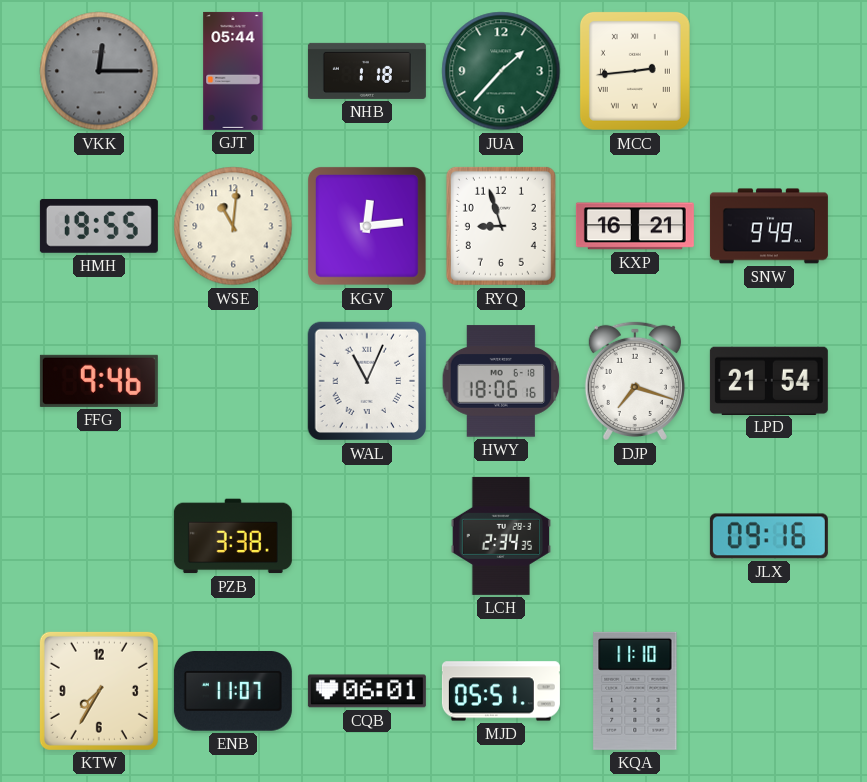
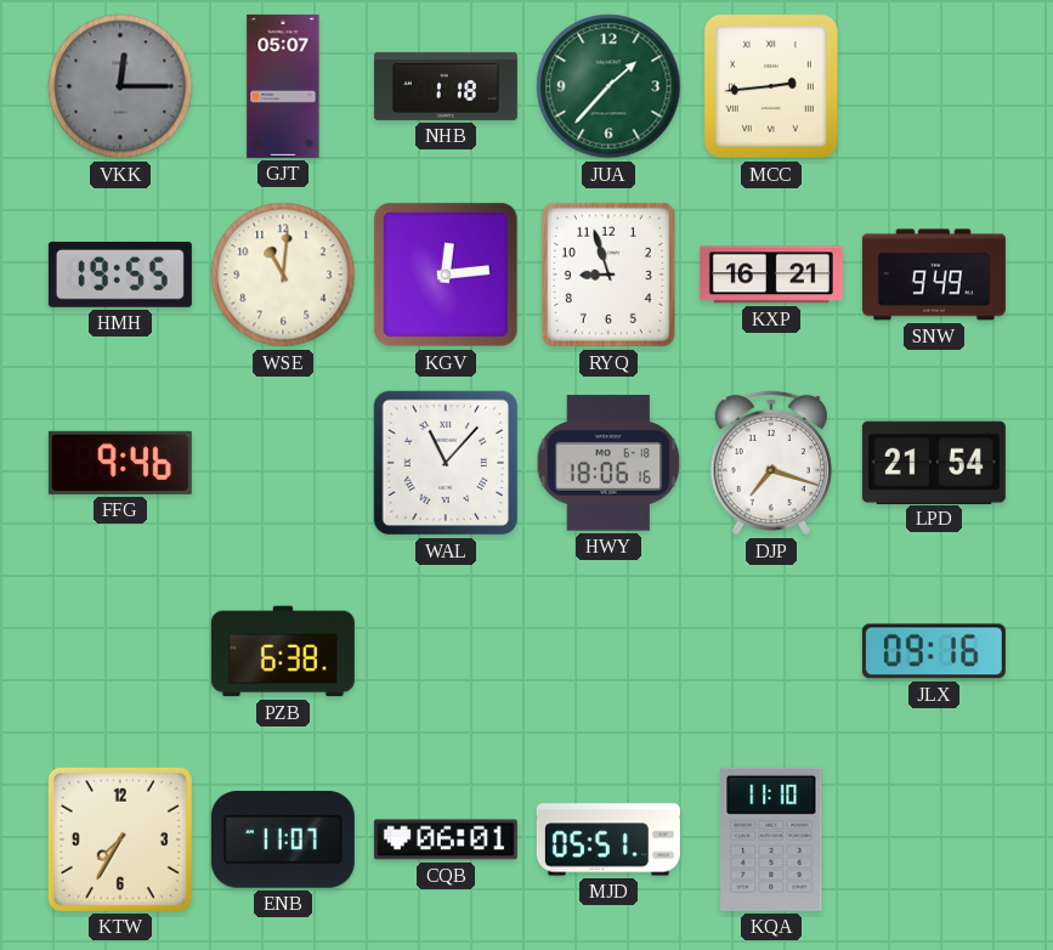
GJT: 05:44 -> 05:07 (283, 86)
WAL: 11:04 -> 11:07 (446, 463)
PZB: 3:38 -> 6:38 (283, 651)
LCH: 2:34 -> none (501, 536)
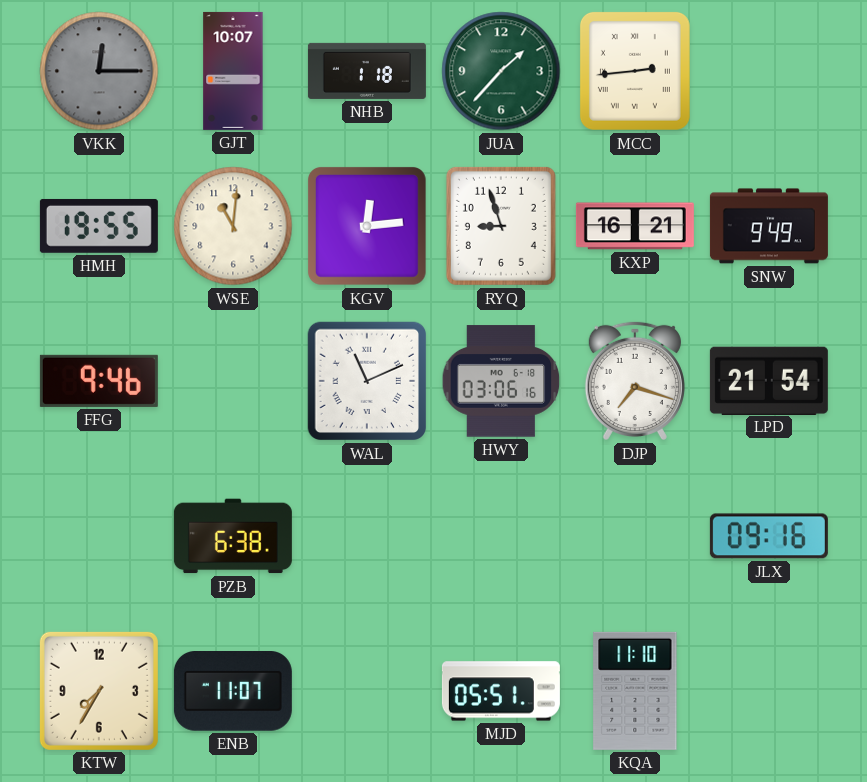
GJT: 05:07 -> 10:07 (233, 71)
WAL: 11:07 -> 11:11 (367, 381)
HWY: 18:06 -> 03:06 (501, 381)
CQB: 06:01 -> none (446, 839)
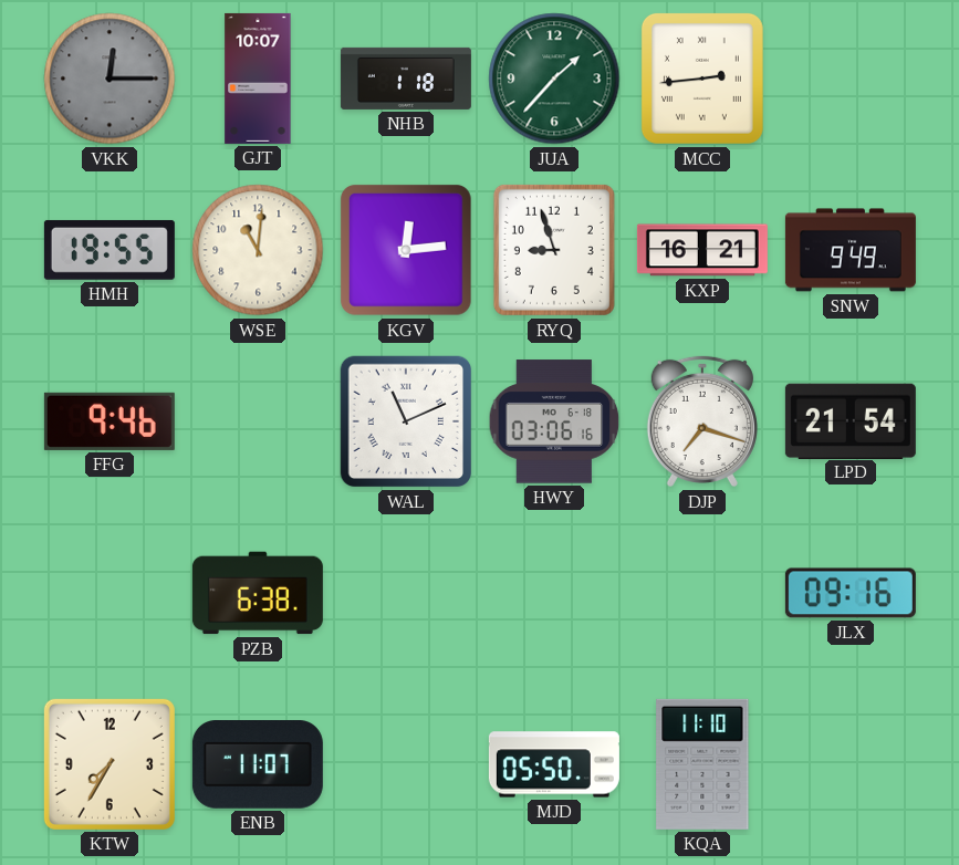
MJD: 05:51 -> 05:50 (554, 764)
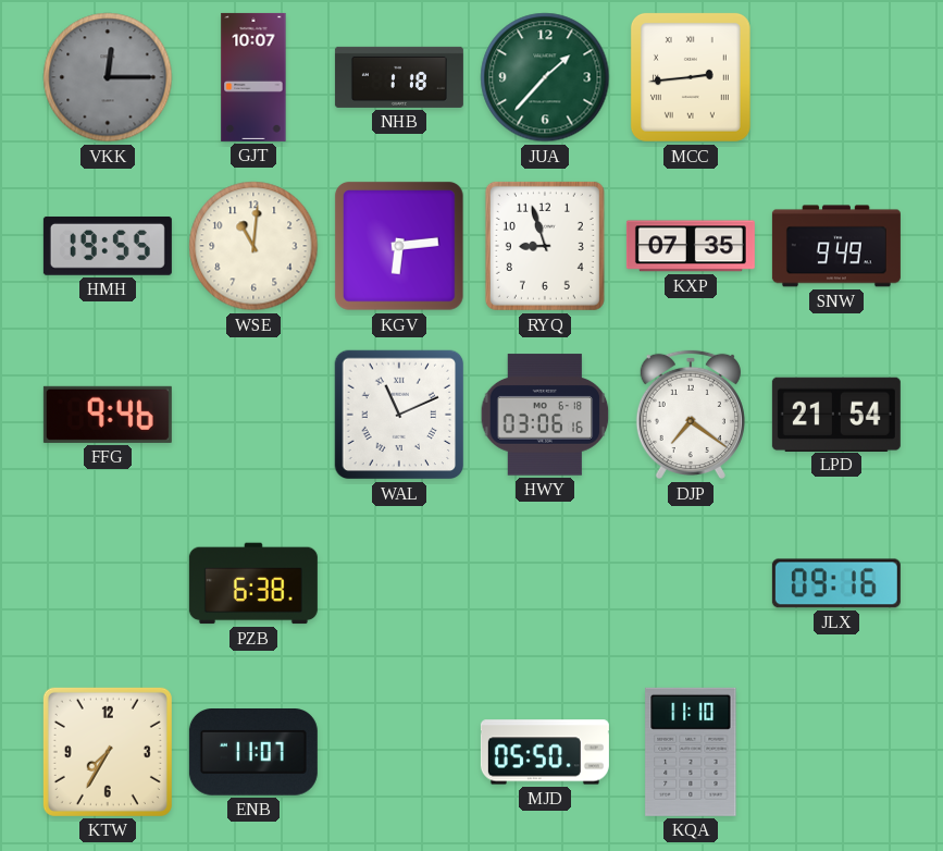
KGV: 12:14 -> 6:14 (399, 246)
KXP: 16:21 -> 07:35 (691, 246)
DJP: 7:18 -> 7:21 (691, 415)
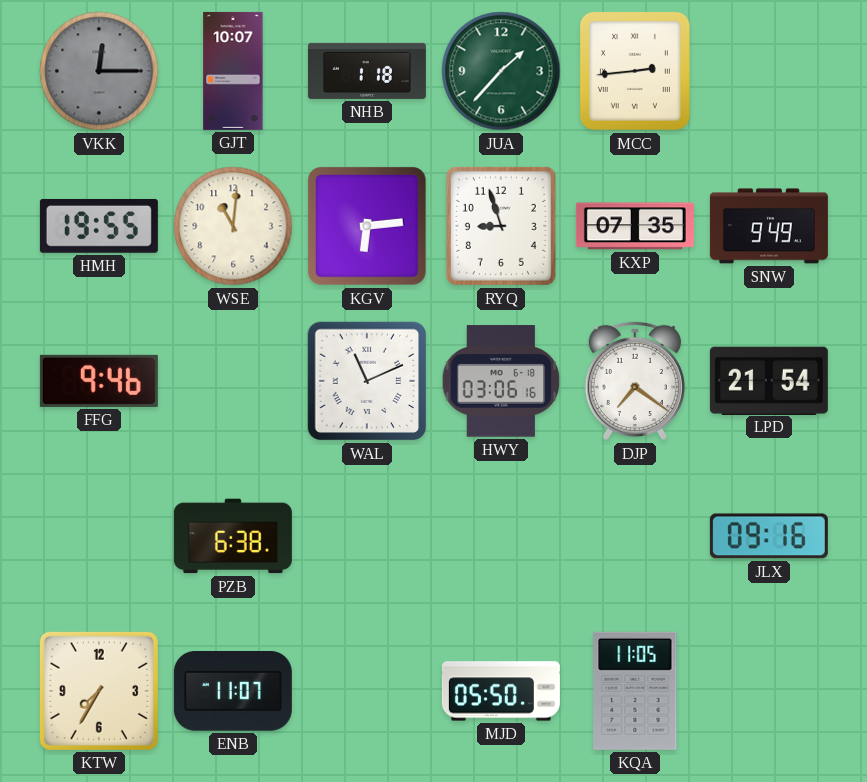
KQA: 11:10 -> 11:05 (635, 691)
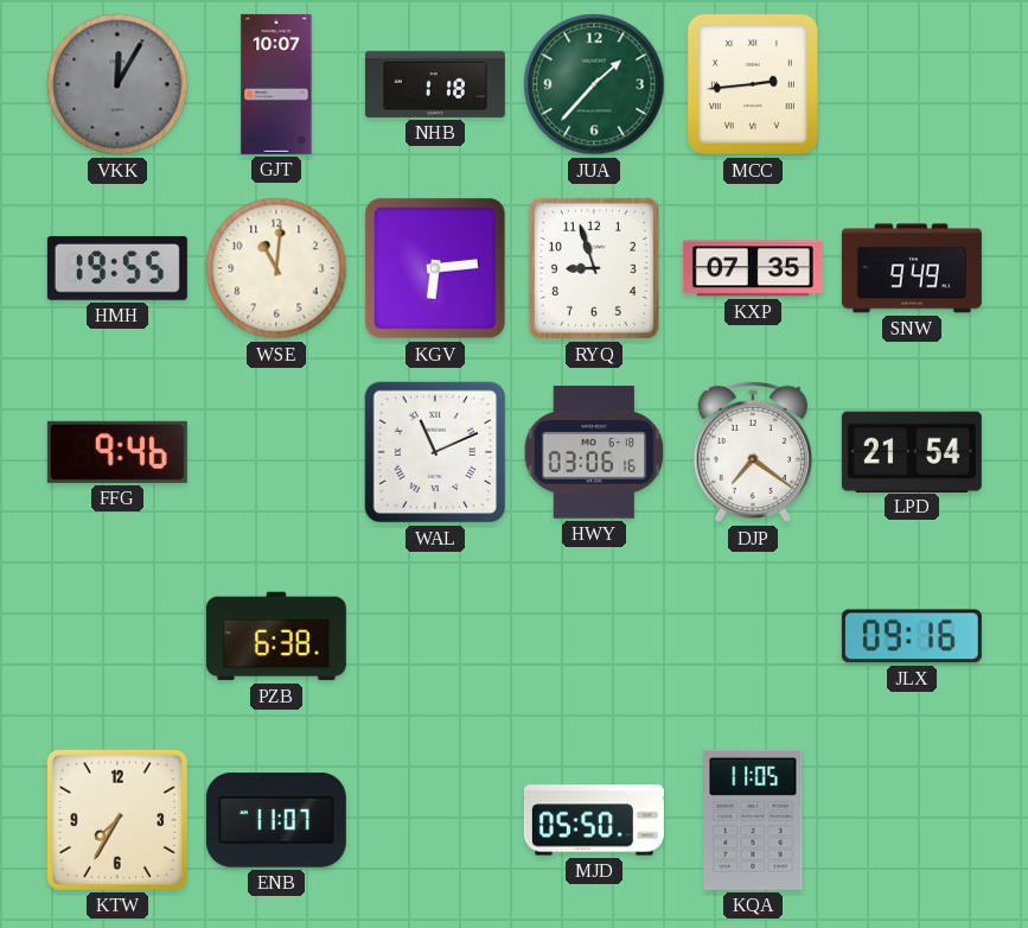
VKK: 12:15 -> 12:05 (117, 84)
